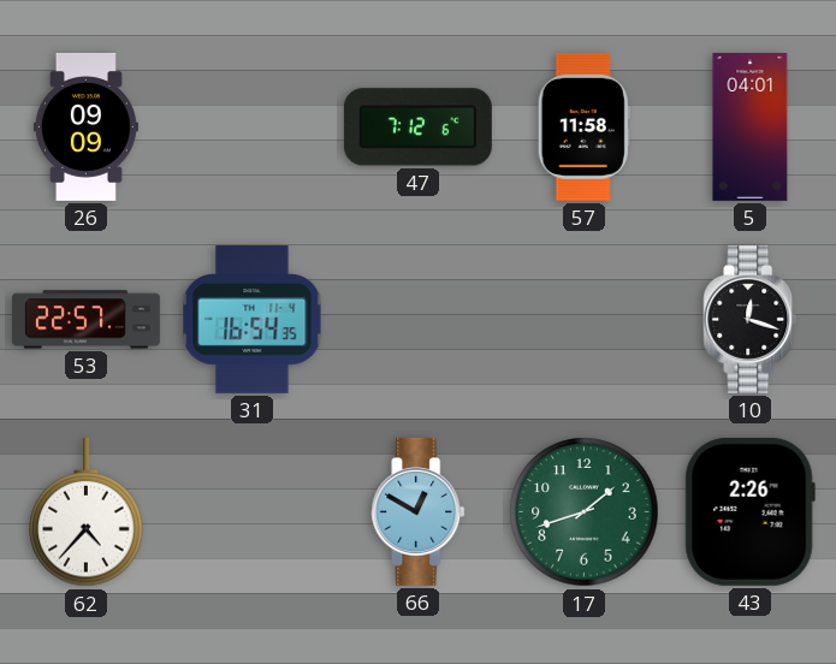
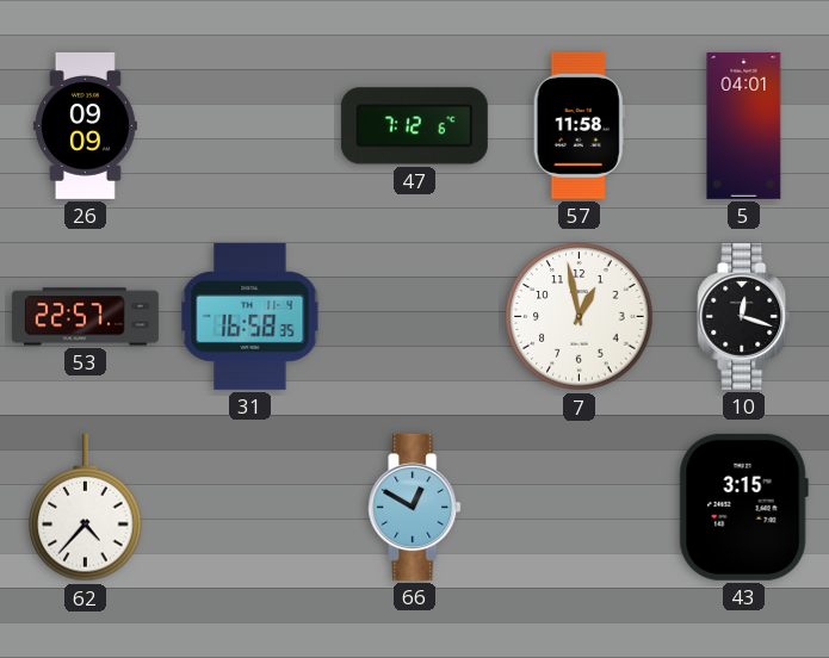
31: 16:54 -> 16:58 (250, 316)
7: none -> 12:58 (580, 317)
17: 1:42 -> none (585, 512)
43: 2:26 -> 3:15 (743, 507)
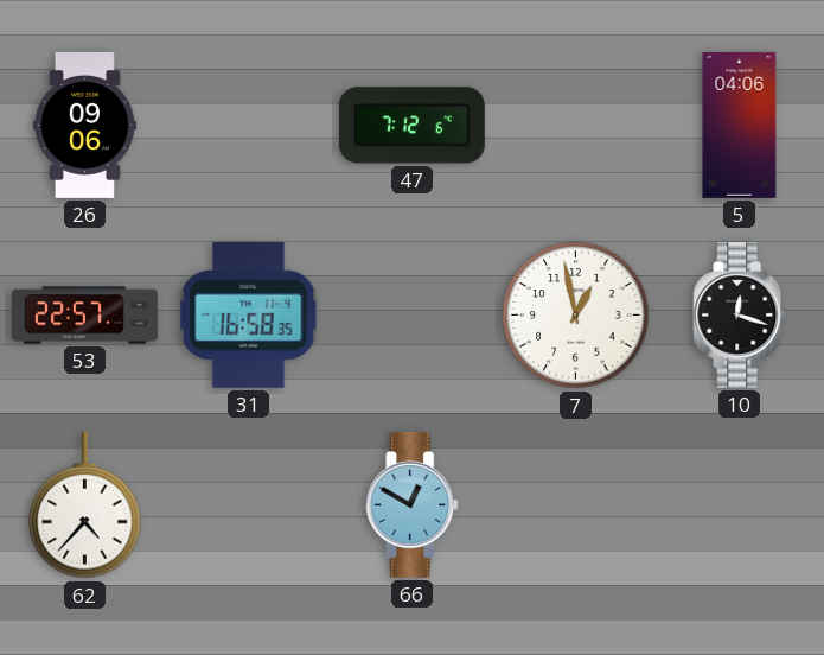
26: 09:09 -> 09:06 (84, 125)
57: 11:58 -> none (579, 125)
5: 04:01 -> 04:06 (740, 125)
43: 3:15 -> none (743, 507)
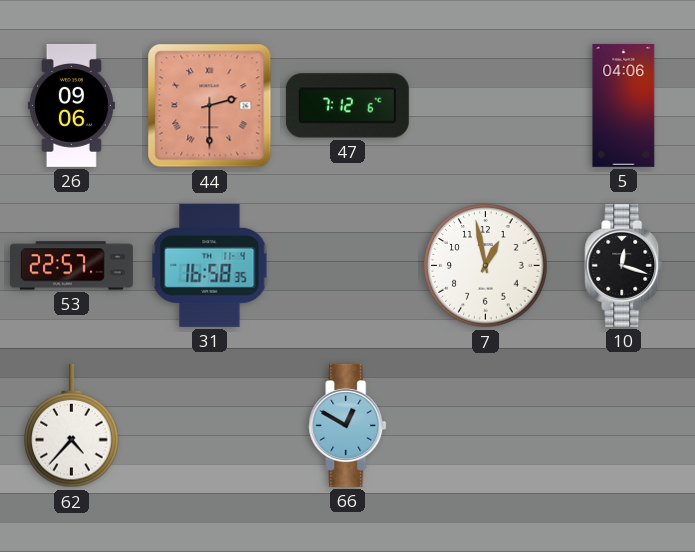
44: none -> 2:30 (210, 106)
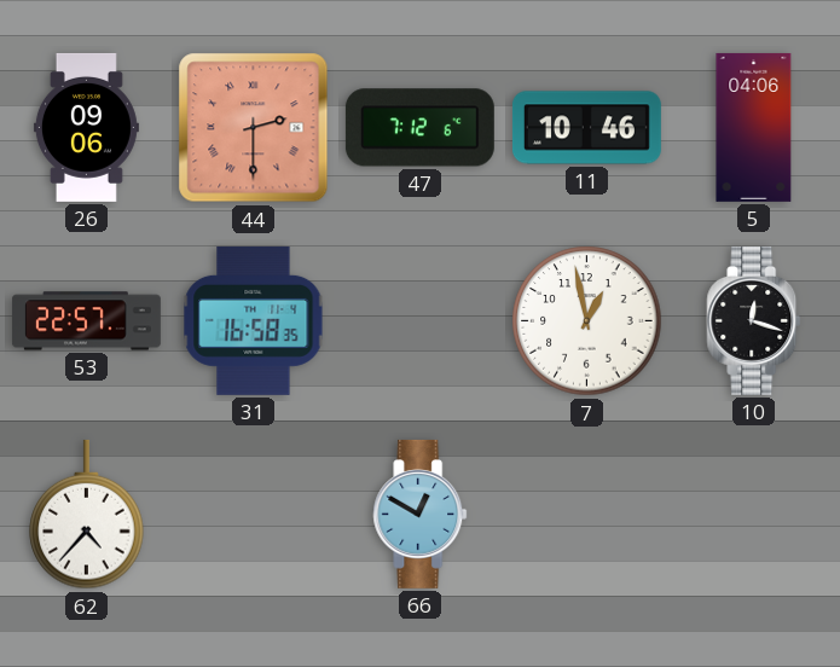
11: none -> 10:46 (586, 128)
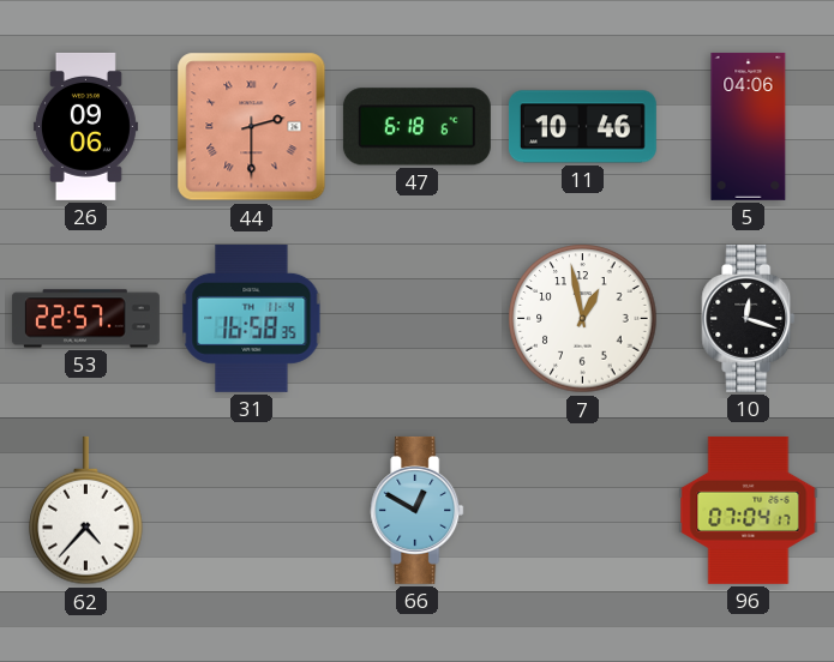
47: 7:12 -> 6:18 (416, 127)
96: none -> 07:04 (749, 510)
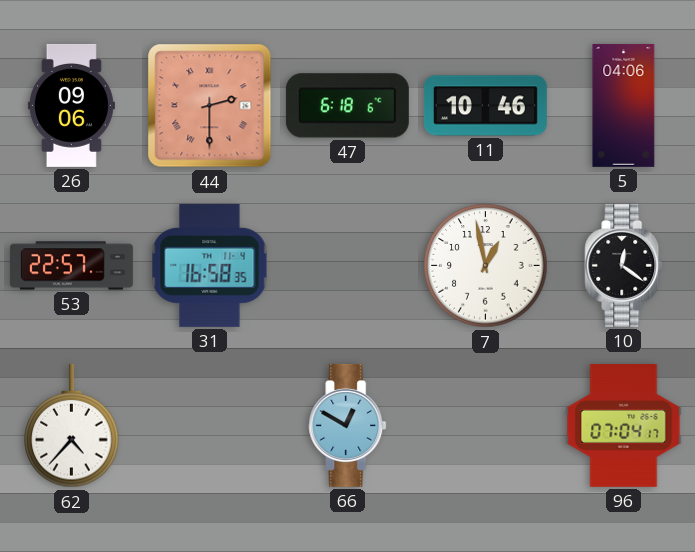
10: 12:18 -> 12:21 (624, 265)
